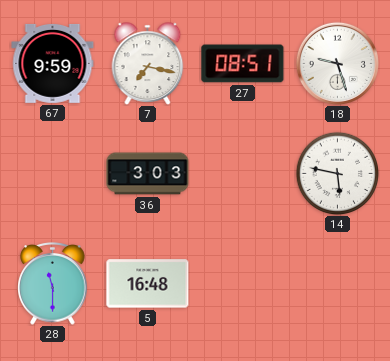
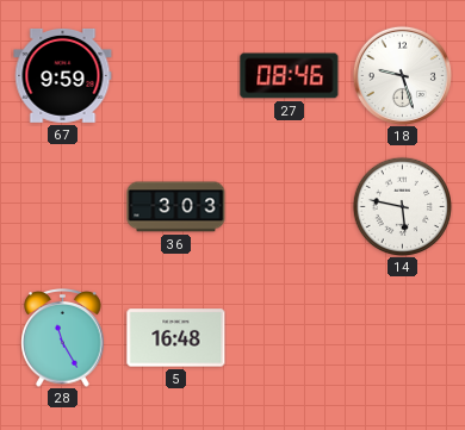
7: 7:17 -> none (148, 64)
27: 08:51 -> 08:46 (290, 76)
28: 11:30 -> 11:25 (63, 338)
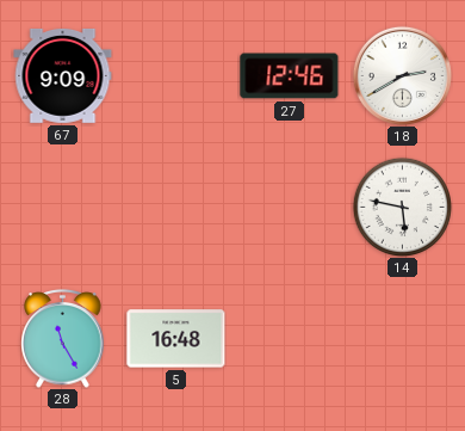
67: 9:59 -> 9:09 (63, 75)
27: 08:46 -> 12:46 (290, 76)
18: 9:27 -> 2:40 (402, 75)
36: 3:03 -> none (176, 207)
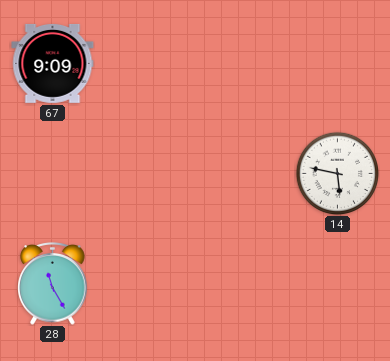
27: 12:46 -> none (290, 76)
18: 2:40 -> none (402, 75)
5: 16:48 -> none (176, 339)
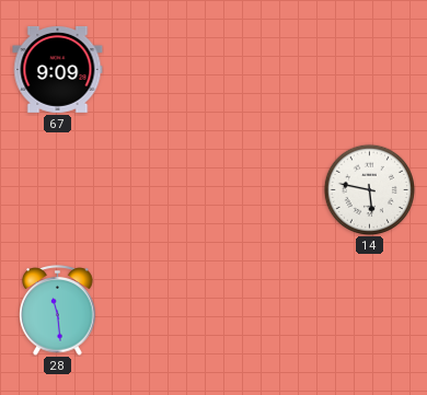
28: 11:25 -> 11:29 (58, 311)
